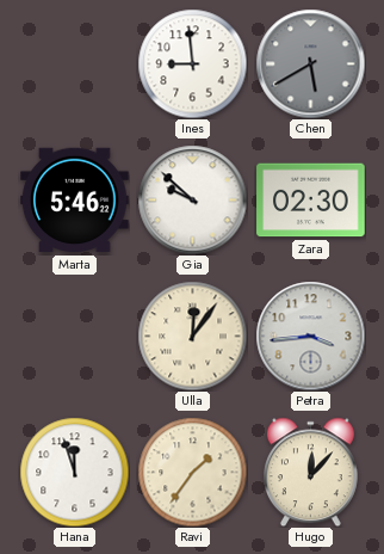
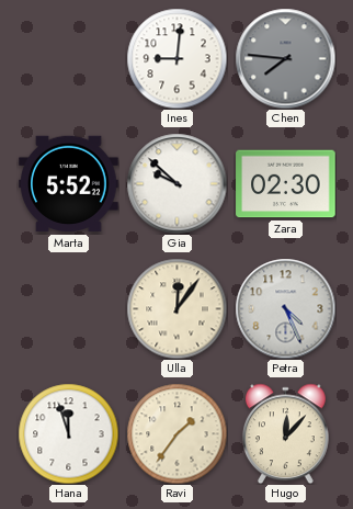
Ines: 8:59 -> 9:01 (176, 58)
Chen: 5:40 -> 7:46 (285, 58)
Marta: 5:46 -> 5:52 (69, 184)
Petra: 3:44 -> 4:26 (285, 308)
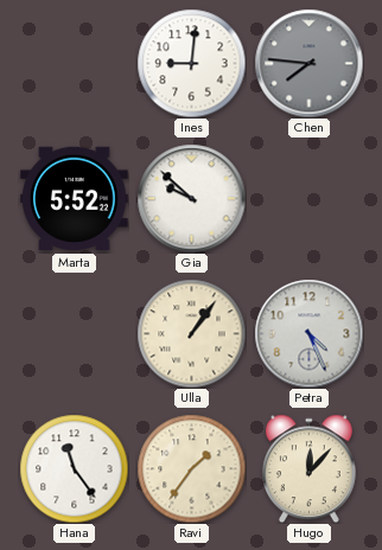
Zara: 02:30 -> none (286, 184)
Ulla: 12:06 -> 1:06 (191, 333)
Hana: 11:57 -> 11:24 (74, 468)
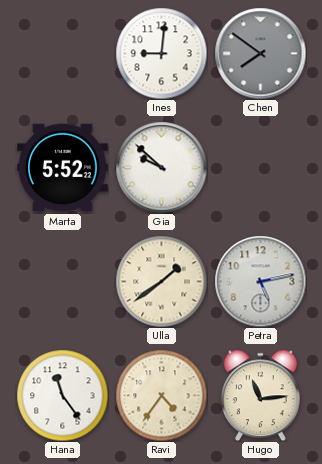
Chen: 7:46 -> 7:51 (260, 53)
Ulla: 1:06 -> 1:39 (161, 281)
Petra: 4:26 -> 5:13 (260, 281)
Ravi: 1:36 -> 4:36 (161, 395)
Hugo: 12:07 -> 11:14 (260, 395)
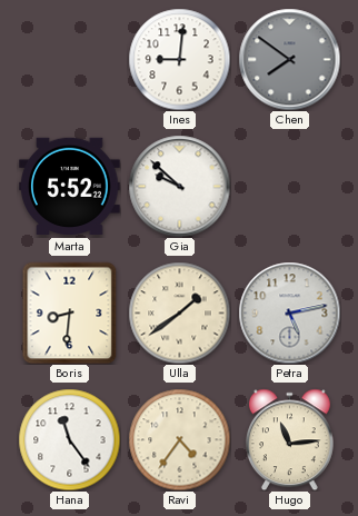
Boris: none -> 8:31 (70, 312)
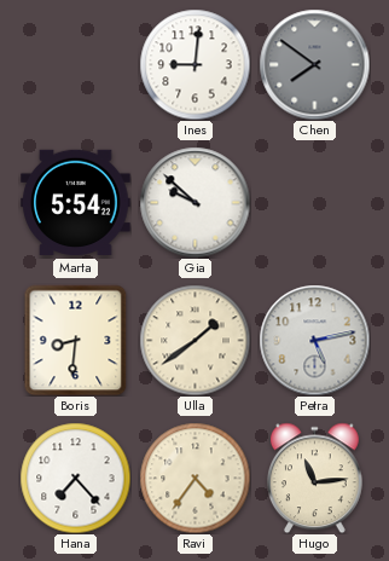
Marta: 5:52 -> 5:54 (76, 203)
Hana: 11:24 -> 7:23 (75, 478)
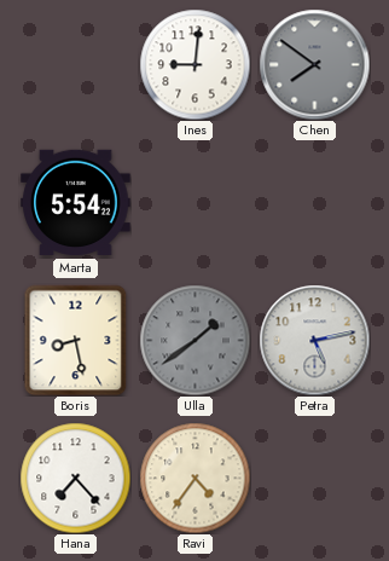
Gia: 9:52 -> none (194, 202)
Boris: 8:31 -> 8:28 (76, 340)
Ulla dial: cream -> grey (194, 340)
Hugo: 11:14 -> none (314, 478)
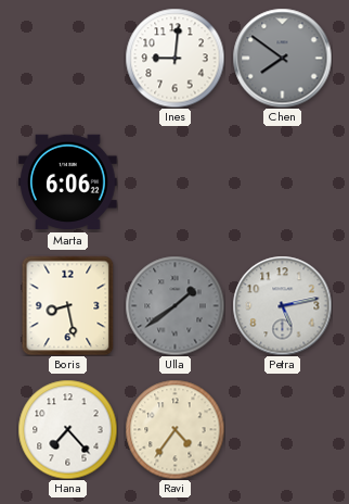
Marta: 5:54 -> 6:06 (68, 182)
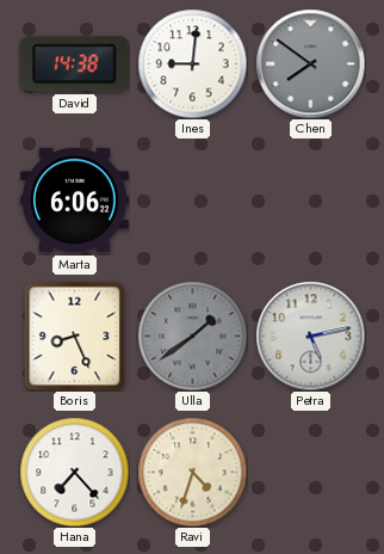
David: none -> 14:38 (74, 64)
Boris: 8:28 -> 8:26 (75, 336)
Ravi: 4:36 -> 4:33 (192, 472)
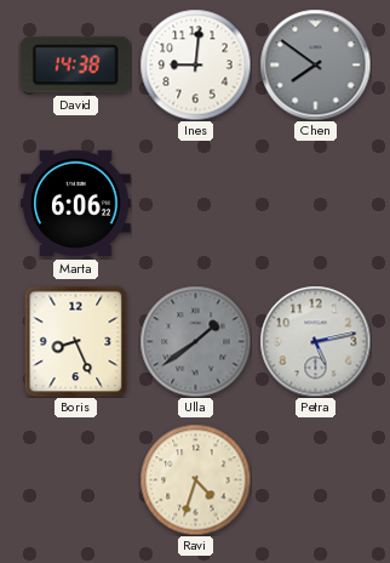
Hana: 7:23 -> none (74, 472)
